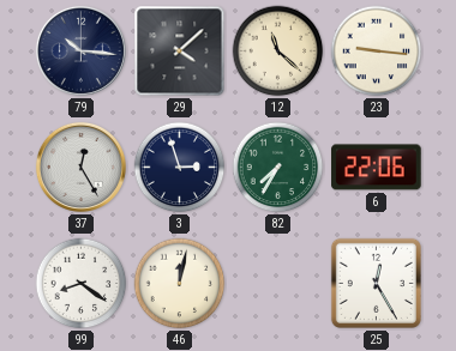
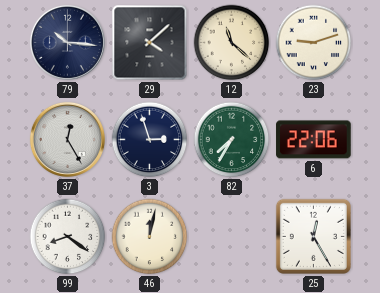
23: 9:16 -> 9:12 (314, 43)
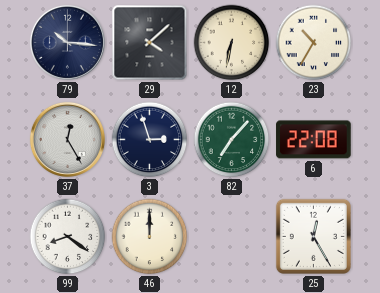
12: 11:22 -> 6:32 (232, 43)
23: 9:12 -> 10:35 (314, 43)
82: 7:35 -> 7:07 (232, 140)
6: 22:06 -> 22:08 (314, 140)
46: 12:02 -> 12:00 (150, 237)
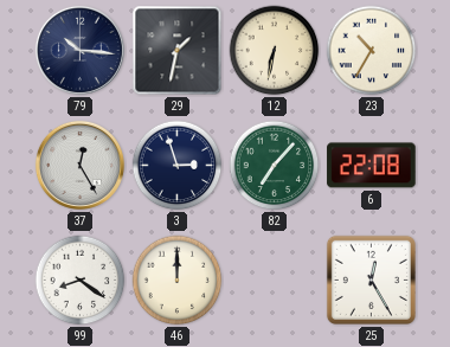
29: 4:08 -> 1:32 (178, 51)
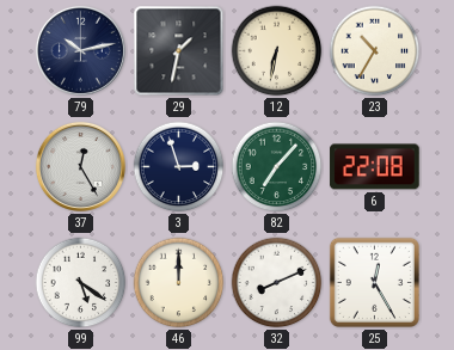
79: 10:16 -> 10:13 (80, 50)
99: 8:21 -> 5:21 (81, 283)
32: none -> 8:11 (277, 283)
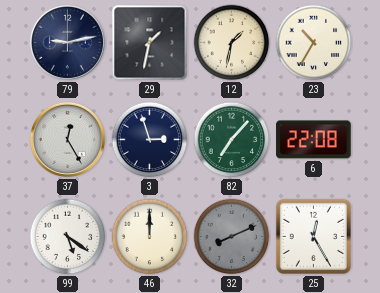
79: 10:13 -> 9:13 (67, 42)
12: 6:32 -> 1:32 (232, 43)
32 dial: white -> grey (232, 237)
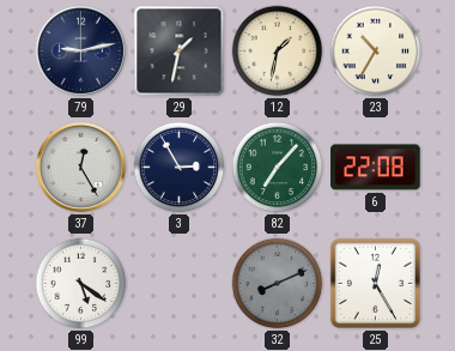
3: 2:57 -> 2:55 (180, 168)
46: 12:00 -> none (150, 237)
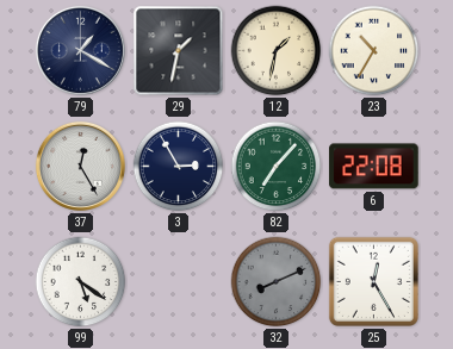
79: 9:13 -> 1:20 (80, 50)
